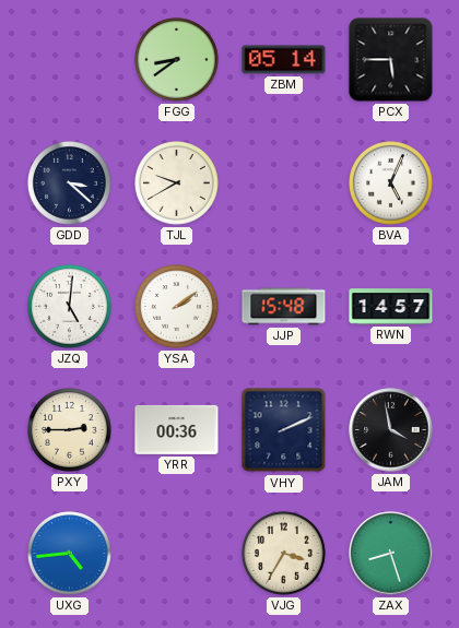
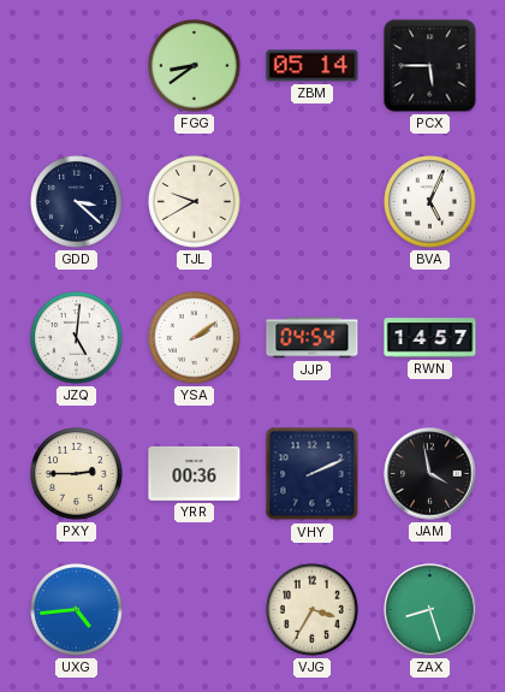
JJP: 15:48 -> 04:54 (313, 338)
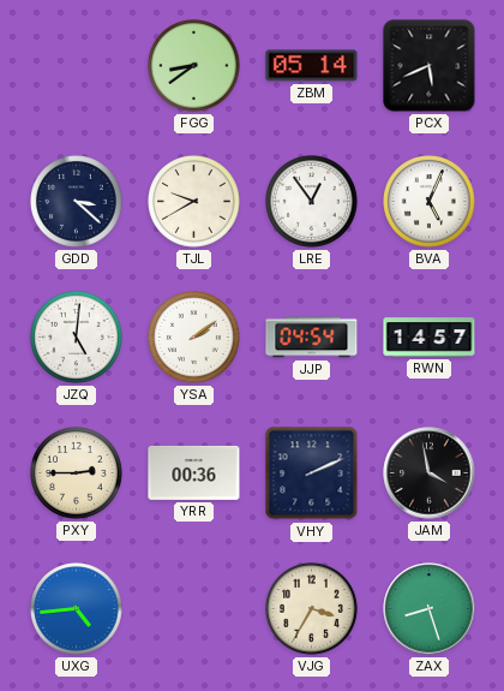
PCX: 5:45 -> 5:41 (430, 66)
LRE: none -> 12:54 (312, 202)
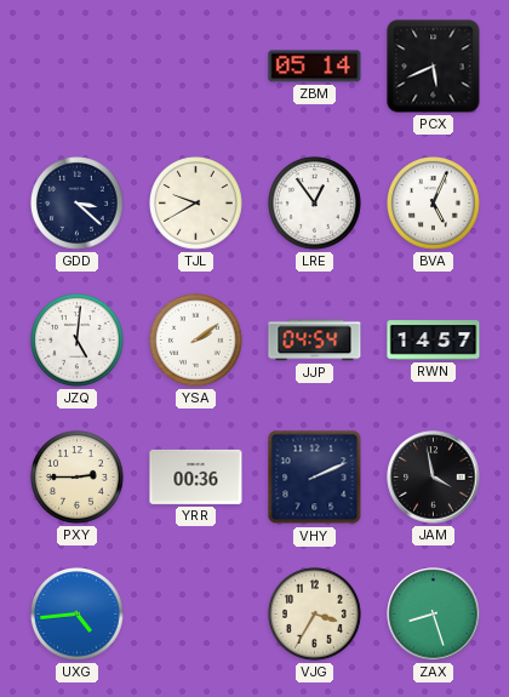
FGG: 8:39 -> none (194, 66)
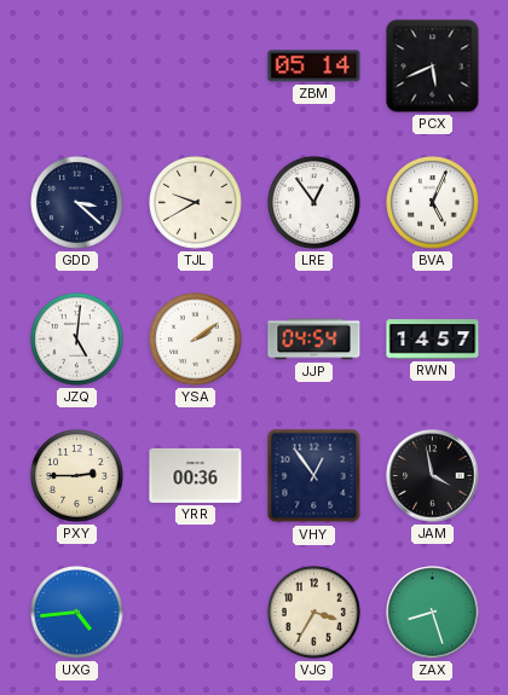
VHY: 2:11 -> 12:54 (314, 476)
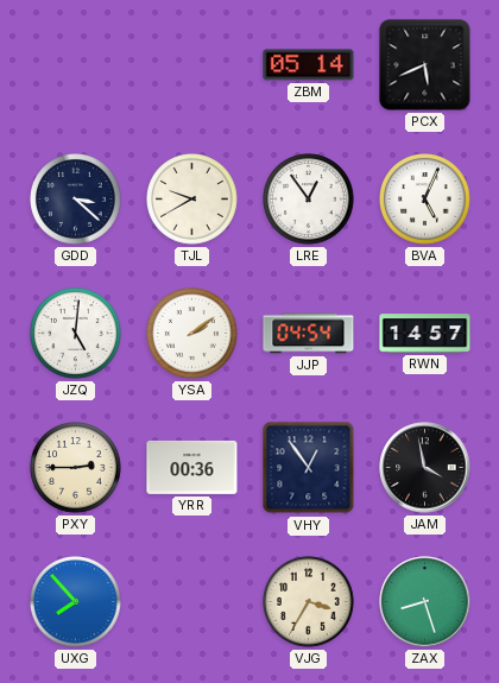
UXG: 4:44 -> 7:53 (76, 602)
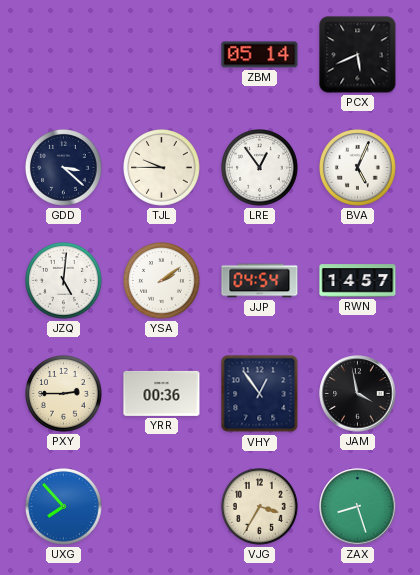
TJL: 9:40 -> 9:45 (162, 168)
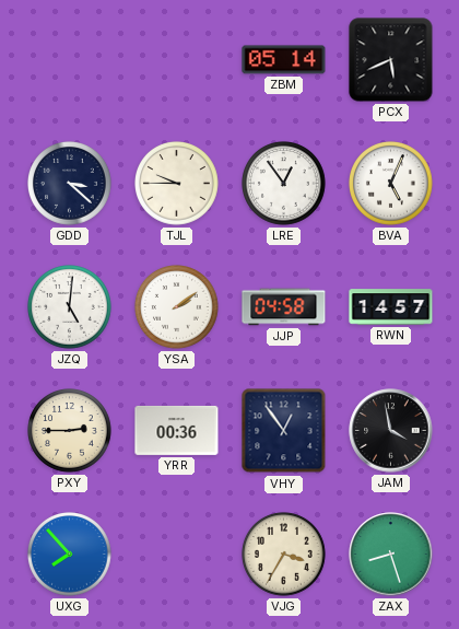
JJP: 04:54 -> 04:58 (284, 307)
